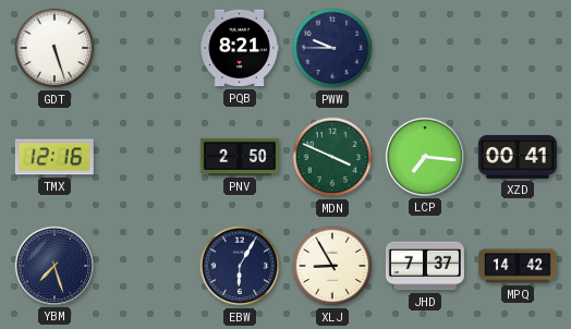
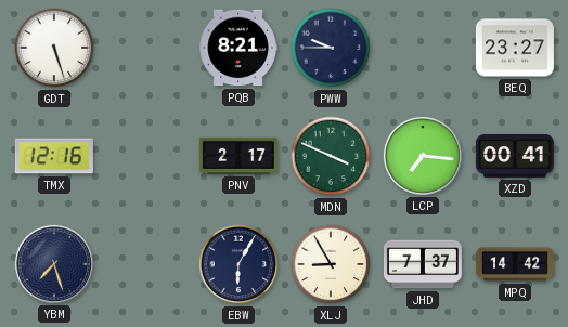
BEQ: none -> 23:27 (515, 48)
PNV: 2:50 -> 2:17 (238, 156)
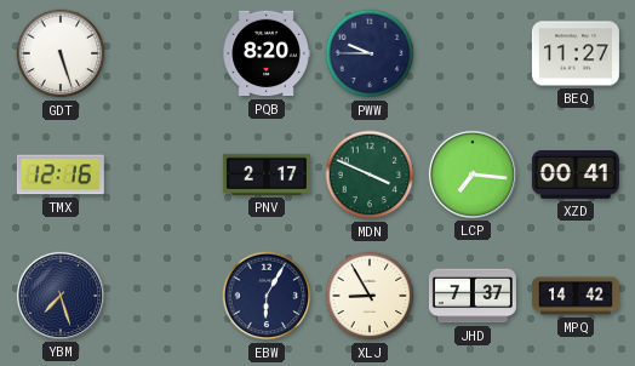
PQB: 8:21 -> 8:20 (267, 53)
BEQ: 23:27 -> 11:27 (576, 53)
